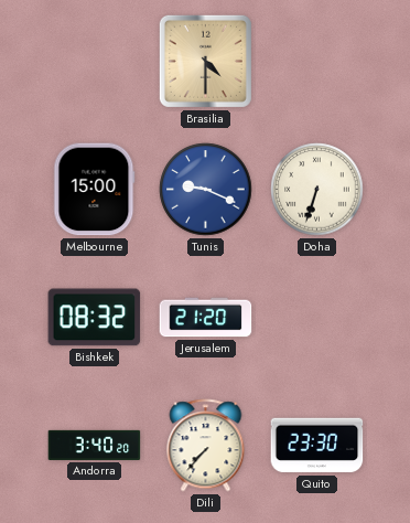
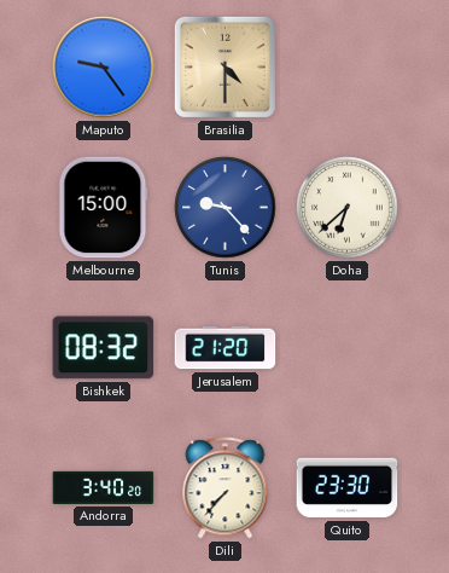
Maputo: none -> 9:24 (104, 68)
Tunis: 9:19 -> 9:23 (226, 208)
Doha: 6:33 -> 6:38 (348, 208)
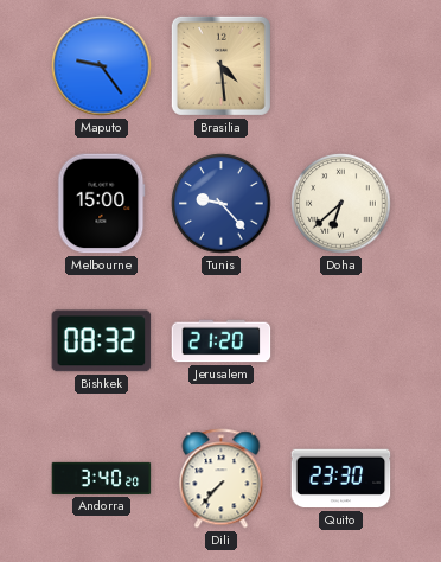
Brasilia: 4:30 -> 4:29 (220, 65)
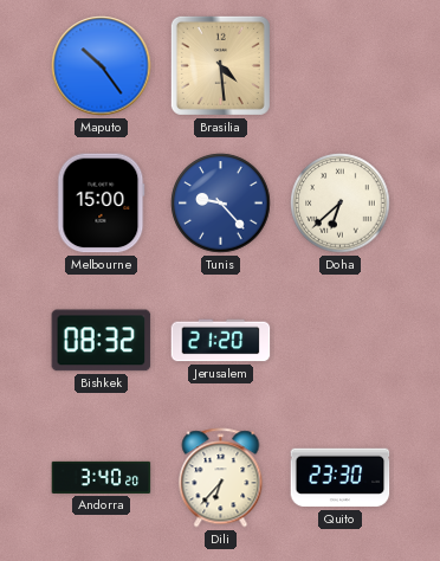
Maputo: 9:24 -> 10:24 (102, 66)
Dili: 7:37 -> 6:37 (221, 478)
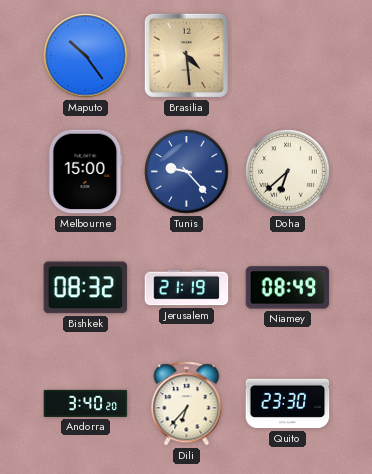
Jerusalem: 21:20 -> 21:19 (187, 288)
Niamey: none -> 08:49 (288, 288)
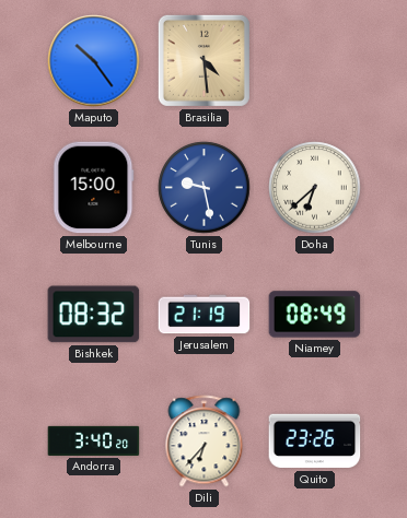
Tunis: 9:23 -> 9:28 (205, 188)
Quito: 23:30 -> 23:26 (315, 442)
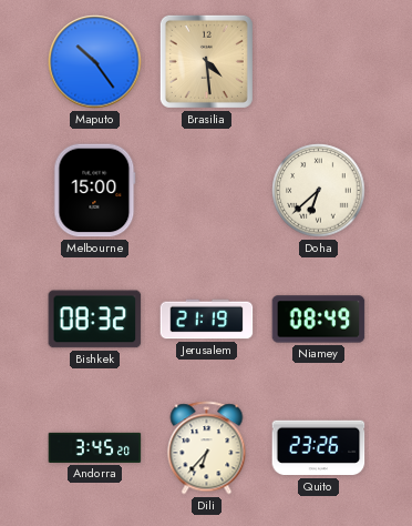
Tunis: 9:28 -> none (205, 188)
Andorra: 3:40 -> 3:45 (95, 447)
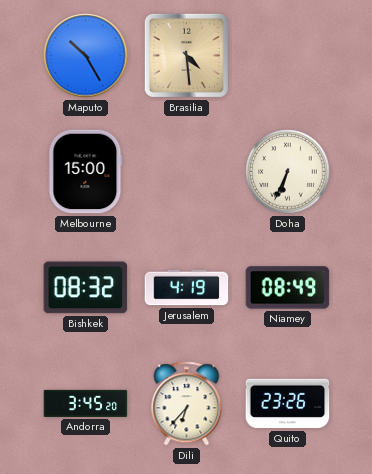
Maputo: 10:24 -> 10:25 (86, 56)
Doha: 6:38 -> 6:34 (288, 172)
Jerusalem: 21:19 -> 4:19 (187, 288)
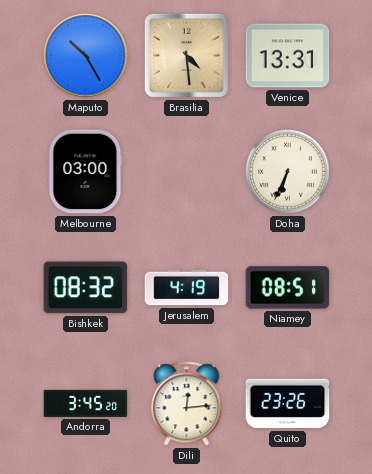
Venice: none -> 13:31 (288, 56)
Melbourne: 15:00 -> 03:00 (86, 172)
Niamey: 08:49 -> 08:51 (288, 288)
Dili: 6:37 -> 12:14 (187, 404)
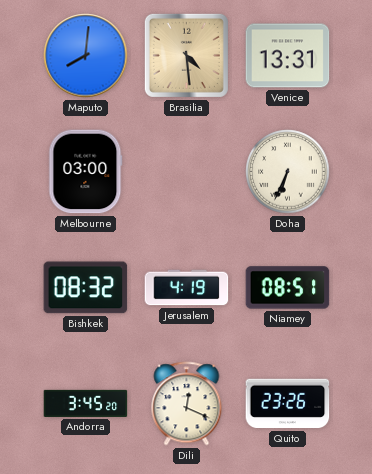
Maputo: 10:25 -> 8:01 (86, 56)
Dili: 12:14 -> 12:19 (187, 404)
